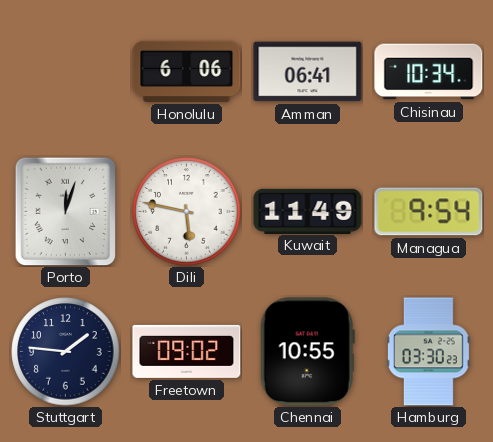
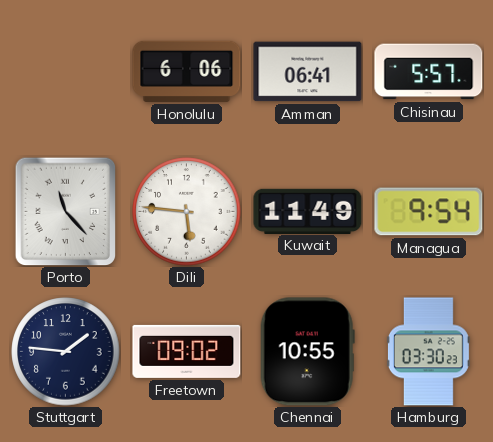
Chisinau: 10:34 -> 5:57 (429, 72)
Porto: 12:03 -> 11:23 (66, 211)
Dili: 5:47 -> 5:46 (187, 212)
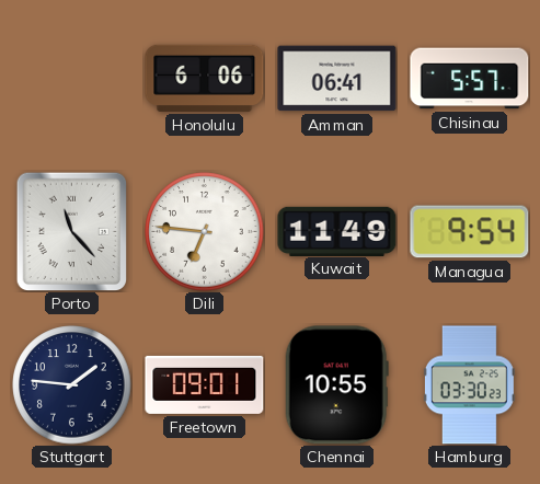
Dili: 5:46 -> 6:46 (205, 232)
Freetown: 09:02 -> 09:01 (205, 384)
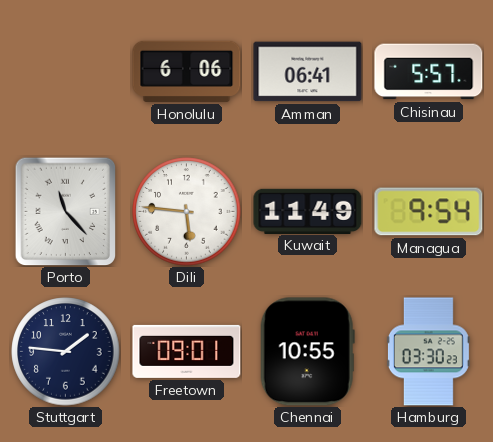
Dili: 6:46 -> 5:46 (187, 212)
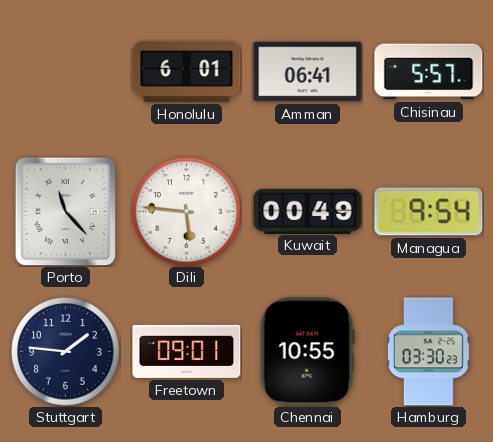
Honolulu: 6:06 -> 6:01 (187, 71)
Kuwait: 11:49 -> 00:49 (308, 211)
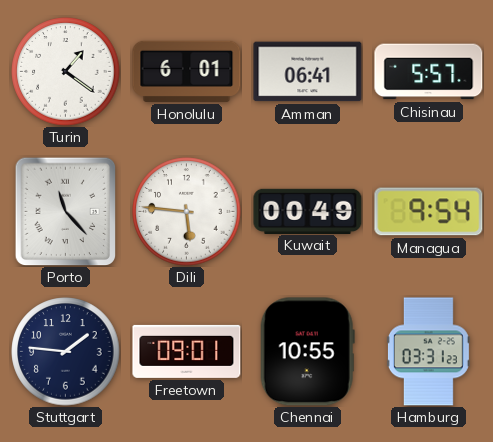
Turin: none -> 1:21 (66, 72)
Hamburg: 03:30 -> 03:31 (428, 352)
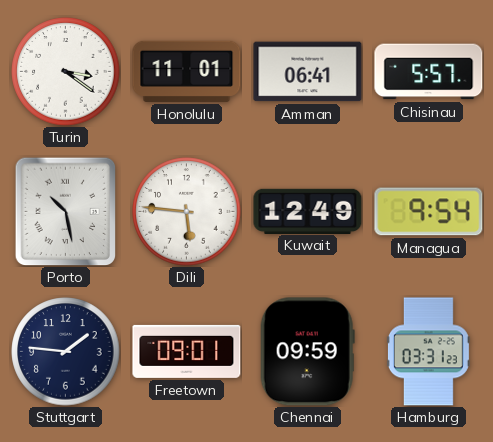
Turin: 1:21 -> 3:21 (66, 72)
Honolulu: 6:01 -> 11:01 (187, 71)
Porto: 11:23 -> 10:28 (66, 211)
Kuwait: 00:49 -> 12:49 (308, 211)
Chennai: 10:55 -> 09:59 (307, 352)
